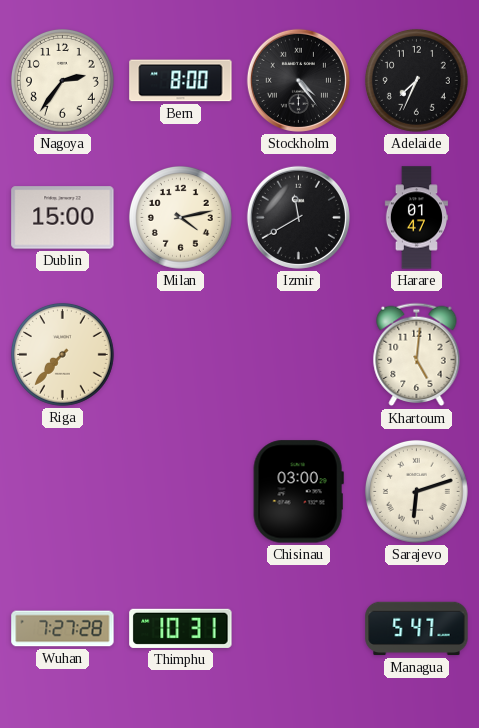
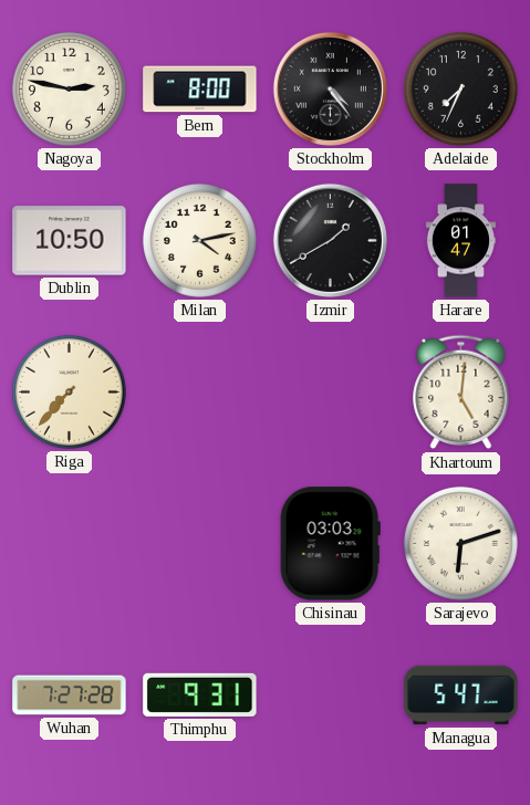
Nagoya: 2:36 -> 2:47 (69, 88)
Dublin: 15:00 -> 10:50 (70, 241)
Izmir: 11:40 -> 1:40 (330, 240)
Chisinau: 03:00 -> 03:03 (330, 544)
Thimphu: 10:31 -> 9:31 (200, 694)
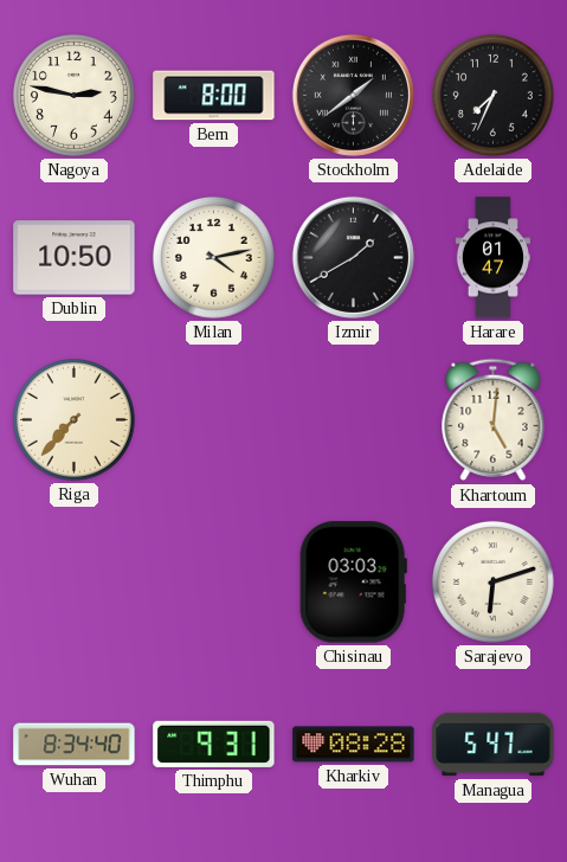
Stockholm: 4:24 -> 1:39 (353, 95)
Wuhan: 7:27 -> 8:34 (75, 745)
Kharkiv: none -> 08:28 (354, 745)
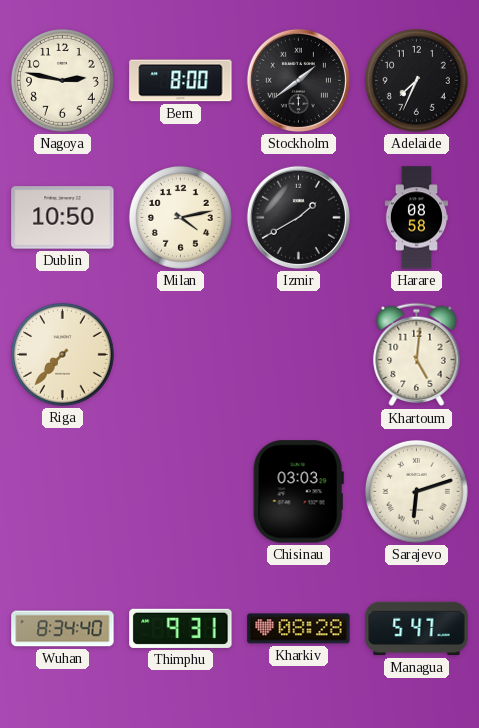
Harare: 01:47 -> 08:58 (416, 218)
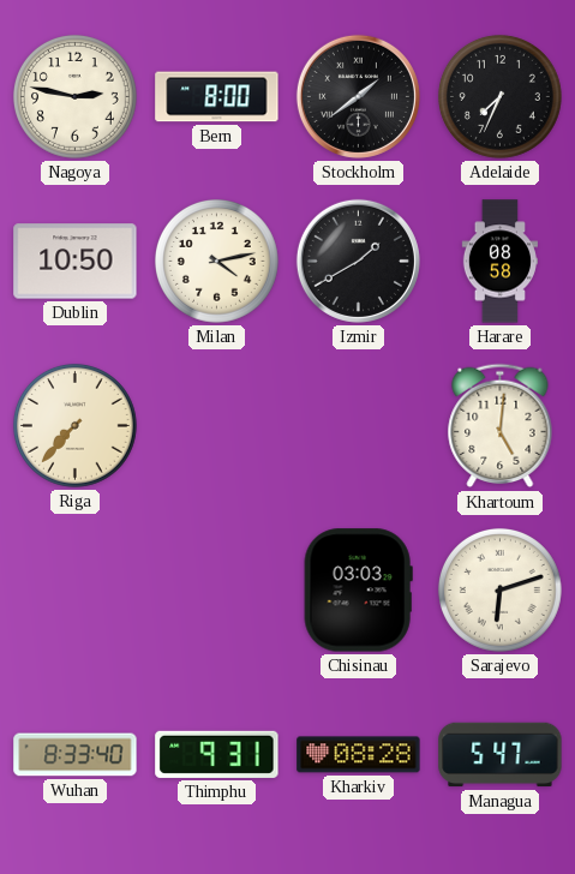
Wuhan: 8:34 -> 8:33 (76, 755)
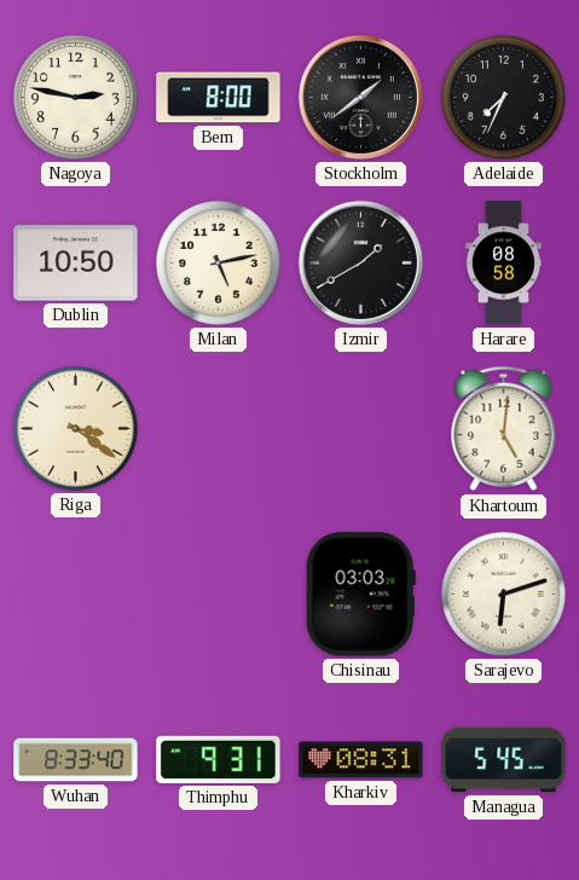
Milan: 4:13 -> 5:13 (218, 262)
Riga: 7:37 -> 3:21 (75, 428)
Kharkiv: 08:28 -> 08:31 (361, 760)
Managua: 5:47 -> 5:45 (504, 760)
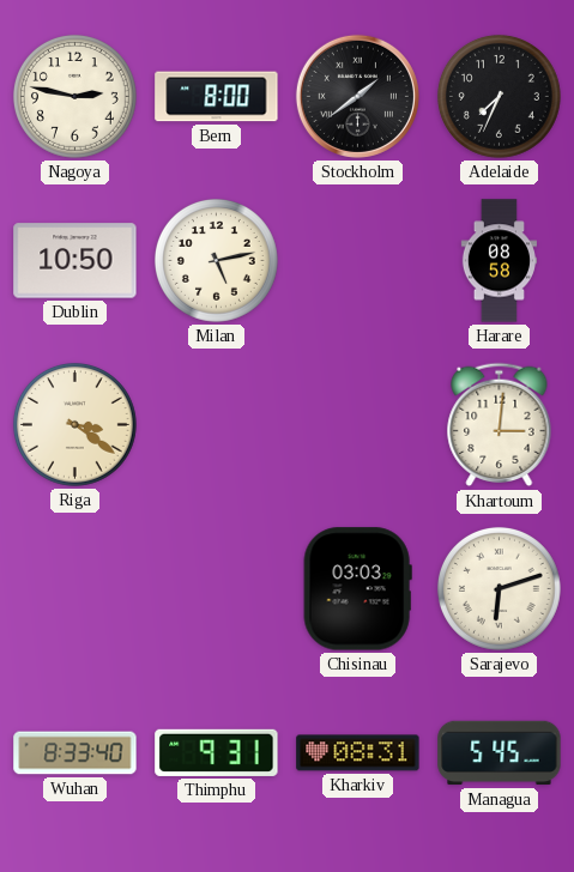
Izmir: 1:40 -> none (360, 262)
Khartoum: 5:01 -> 3:01 (500, 425)
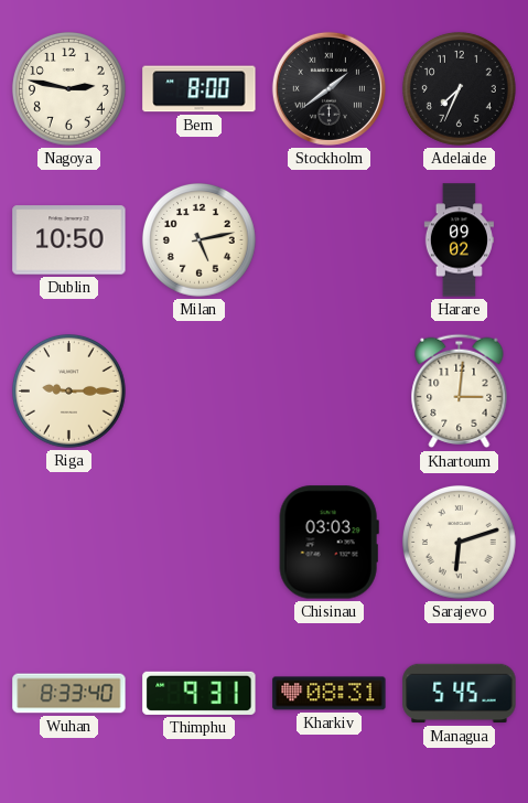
Harare: 08:58 -> 09:02 (459, 240)
Riga: 3:21 -> 9:15 (68, 390)
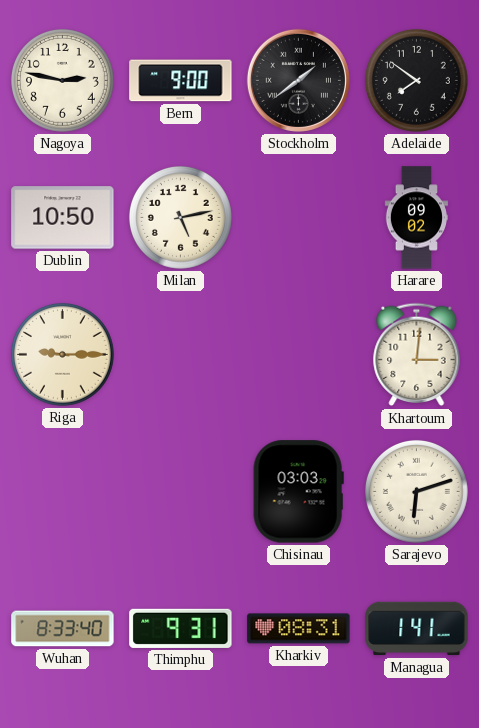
Bern: 8:00 -> 9:00 (181, 81)
Adelaide: 7:34 -> 7:51 (416, 80)
Managua: 5:45 -> 1:41 (417, 629)
